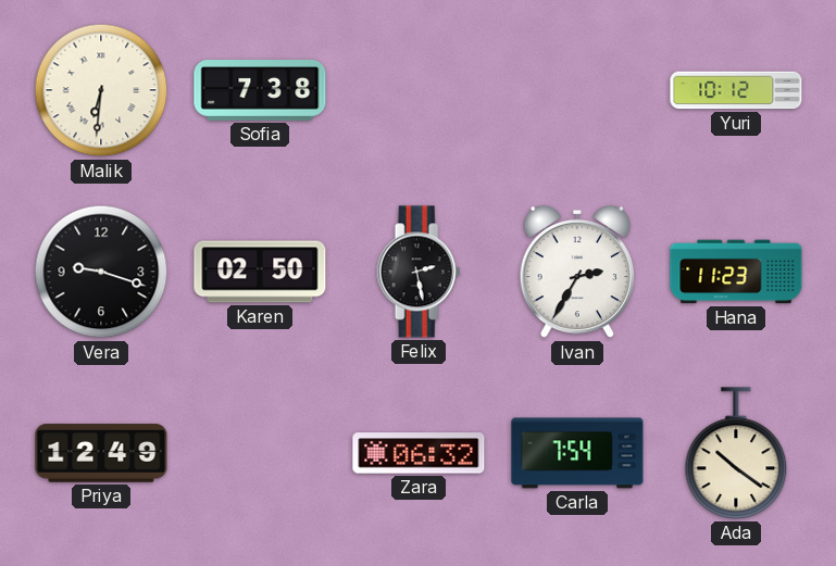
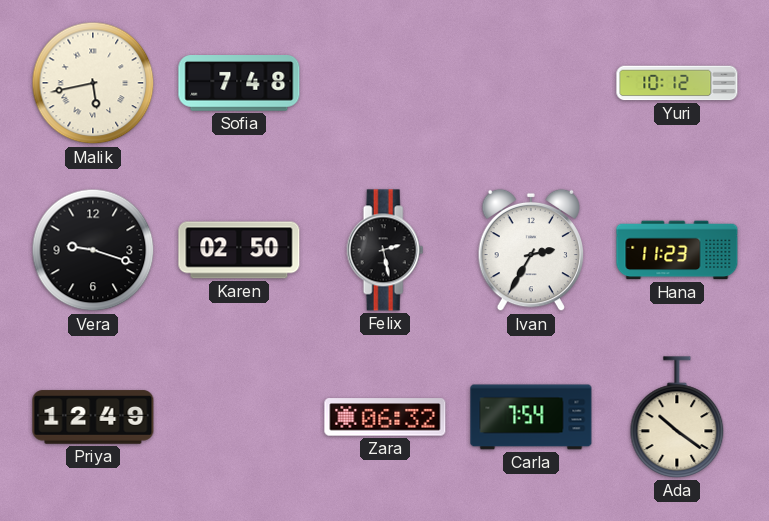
Malik: 6:31 -> 5:43 (93, 83)
Sofia: 7:38 -> 7:48 (239, 83)
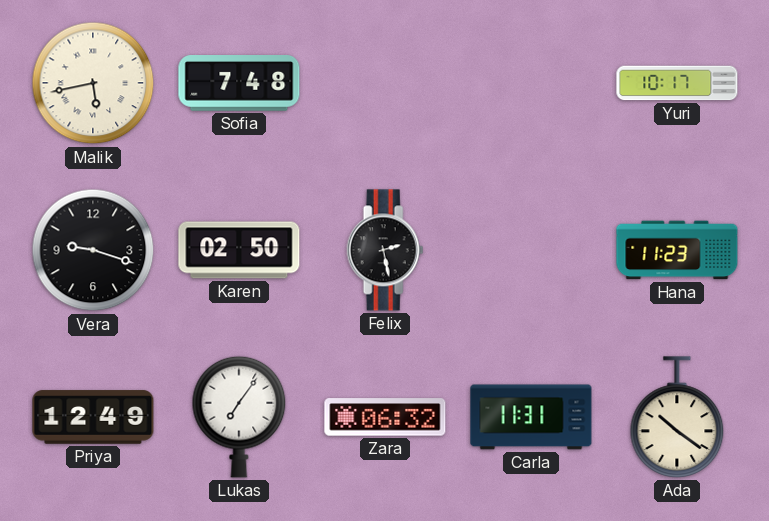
Yuri: 10:12 -> 10:17 (677, 83)
Ivan: 2:35 -> none (530, 250)
Lukas: none -> 7:06 (239, 417)
Carla: 7:54 -> 11:31 (531, 417)
